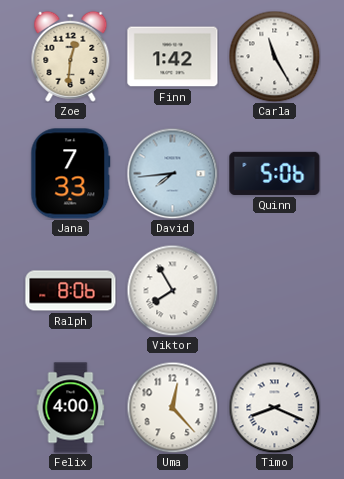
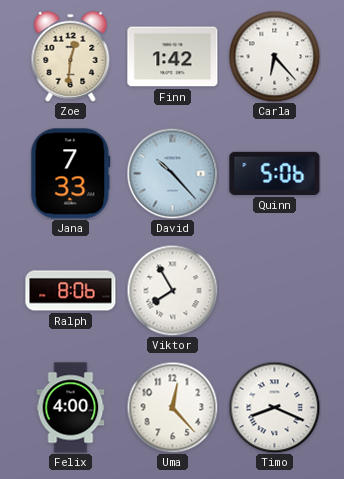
Carla: 11:25 -> 6:23 (274, 56)
David: 7:44 -> 10:23 (172, 173)
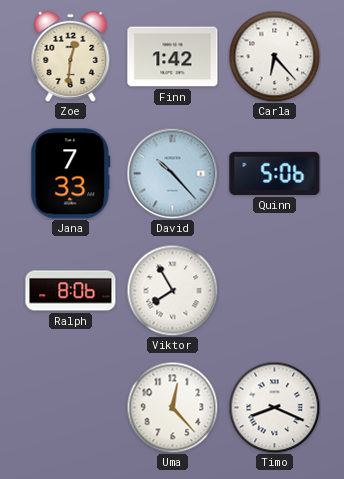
Felix: 4:00 -> none (71, 408)
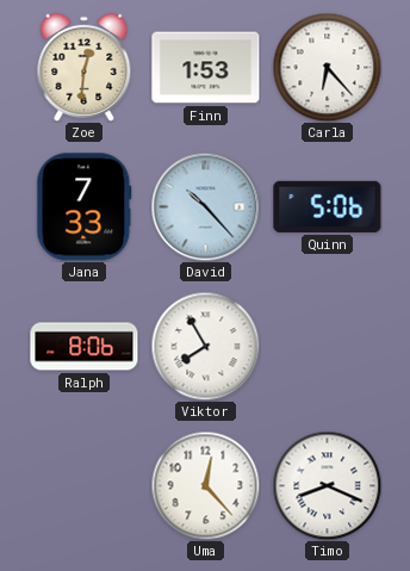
Finn: 1:42 -> 1:53 (206, 68)
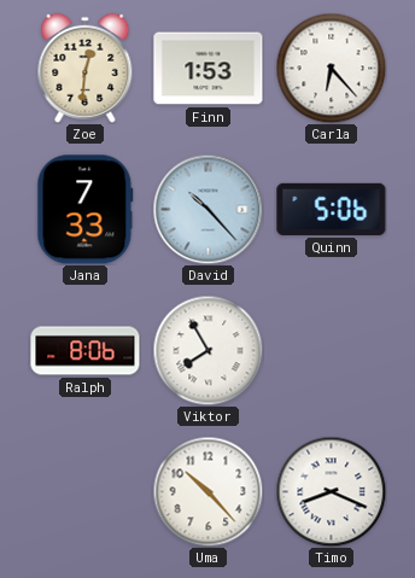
Uma: 12:23 -> 10:23 (207, 491)
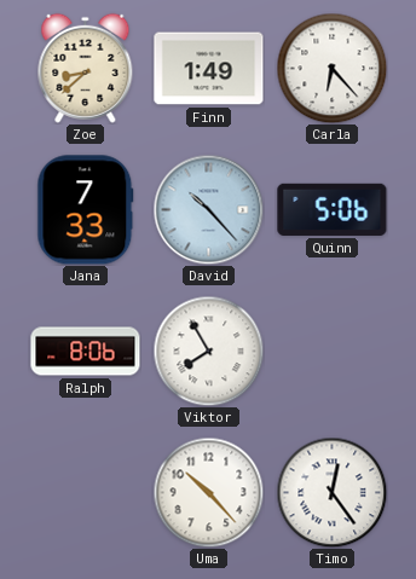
Zoe: 12:31 -> 8:38 (86, 68)
Finn: 1:53 -> 1:49 (209, 69)
Timo: 8:19 -> 12:24 (331, 492)
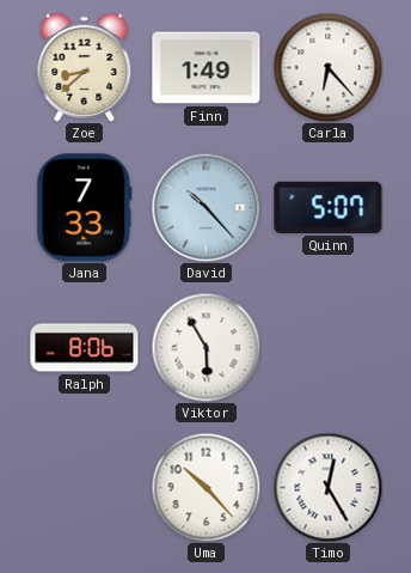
Quinn: 5:06 -> 5:07 (329, 207)
Viktor: 7:55 -> 5:55 (205, 347)
Timo: 12:24 -> 12:25 (327, 487)
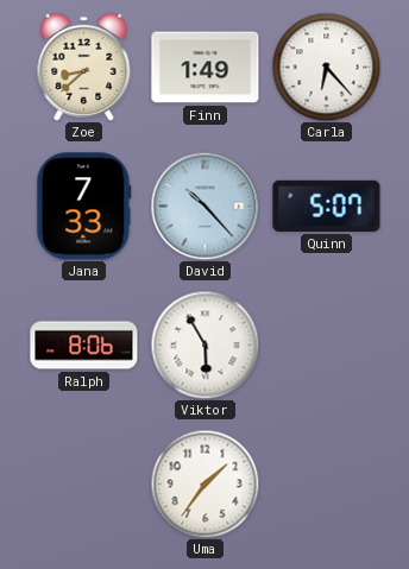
Uma: 10:23 -> 1:36 (204, 483)
Timo: 12:25 -> none (327, 487)
